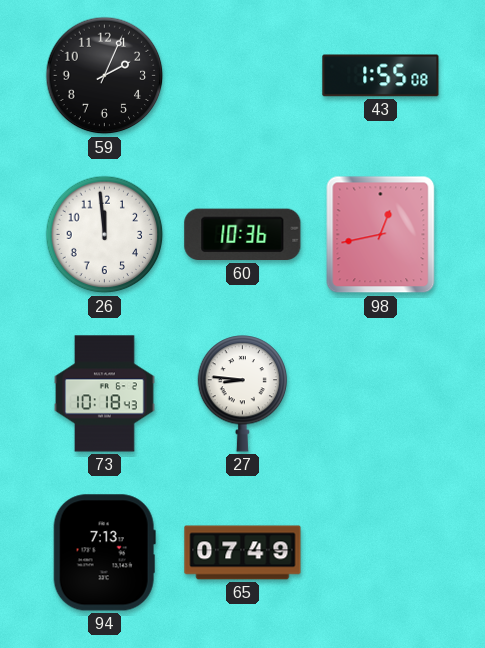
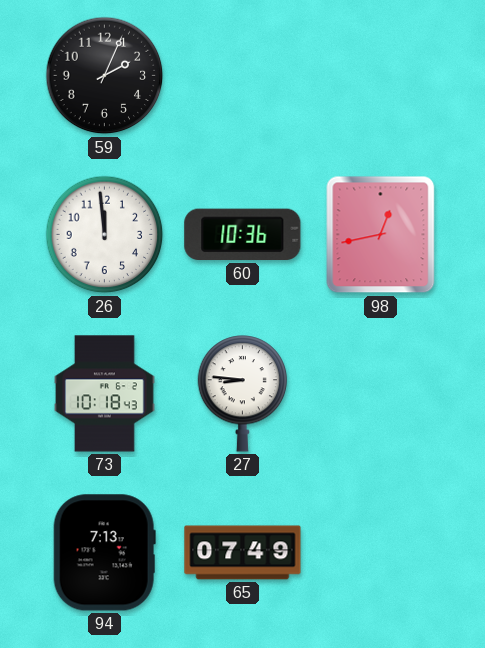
43: 1:55 -> none (381, 76)
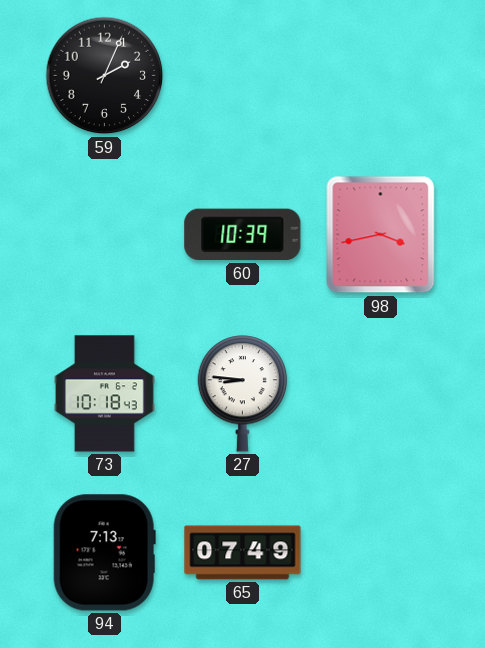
26: 11:59 -> none (105, 235)
60: 10:36 -> 10:39 (243, 235)
98: 12:43 -> 3:43 (381, 235)
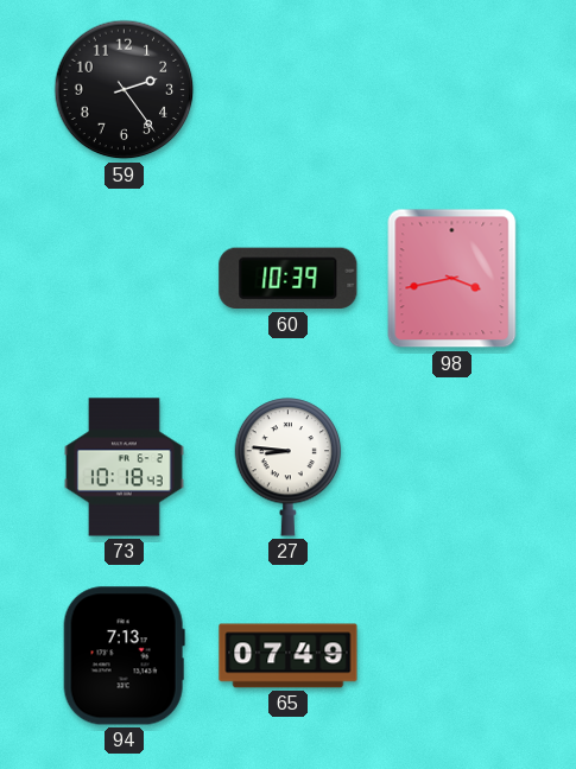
59: 2:04 -> 2:24 (125, 90)
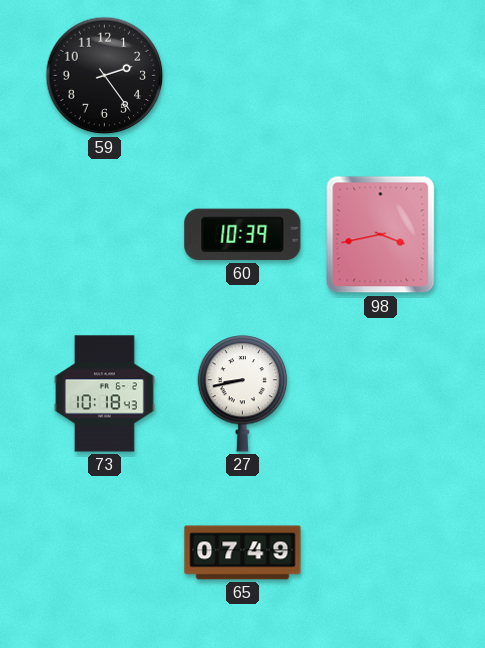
27: 8:46 -> 8:43 (243, 394)
94: 7:13 -> none (124, 656)
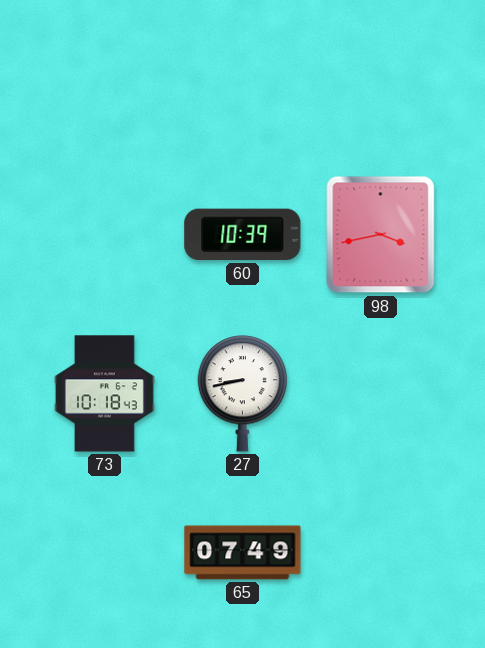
59: 2:24 -> none (105, 76)
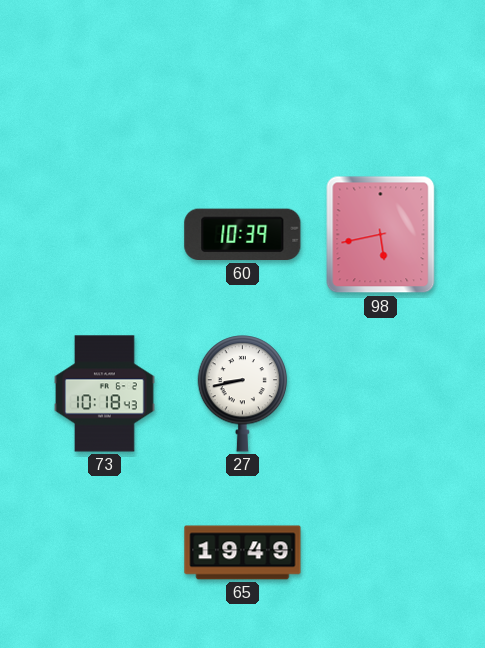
98: 3:43 -> 5:43 (381, 235)
65: 07:49 -> 19:49 (243, 553)
